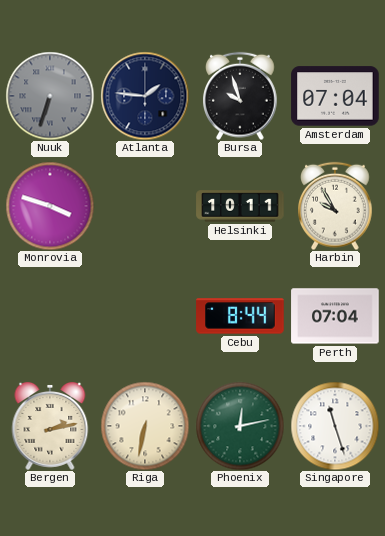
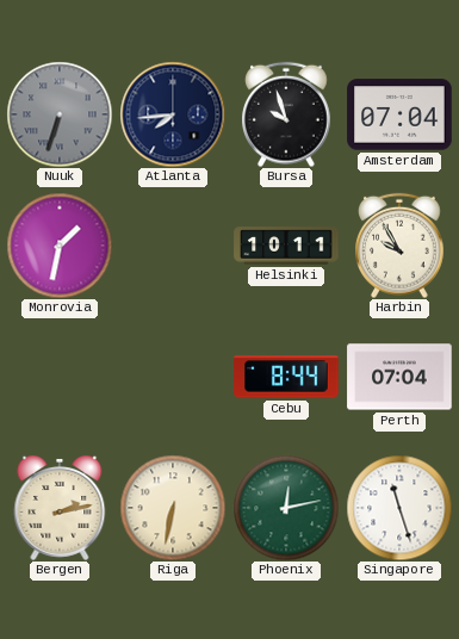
Atlanta: 1:46 -> 7:44 (173, 114)
Monrovia: 3:48 -> 1:32 (60, 246)
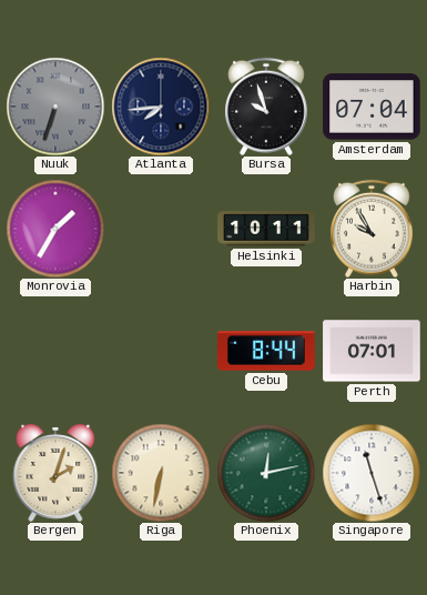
Monrovia: 1:32 -> 1:35 (55, 229)
Perth: 07:04 -> 07:01 (372, 351)
Bergen: 2:13 -> 2:03 (55, 473)
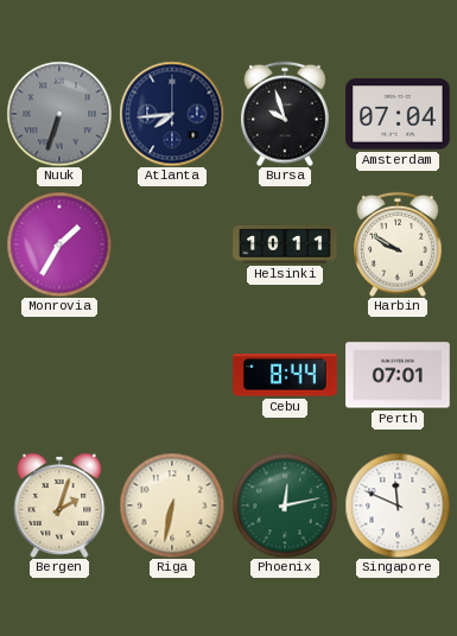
Harbin: 9:55 -> 9:50 (399, 244)
Singapore: 11:27 -> 11:49 (398, 505)
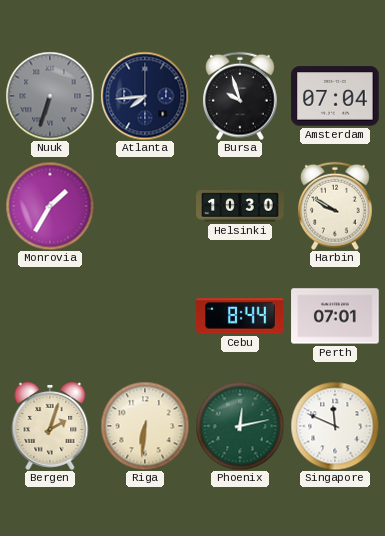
Helsinki: 10:11 -> 10:30 (240, 206)
Riga: 6:32 -> 6:31 (145, 426)
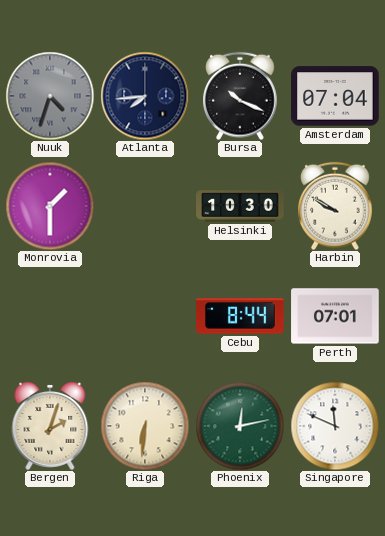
Nuuk: 6:33 -> 4:33 (50, 96)
Bursa: 9:57 -> 10:19 (241, 96)
Monrovia: 1:35 -> 1:30 (50, 206)
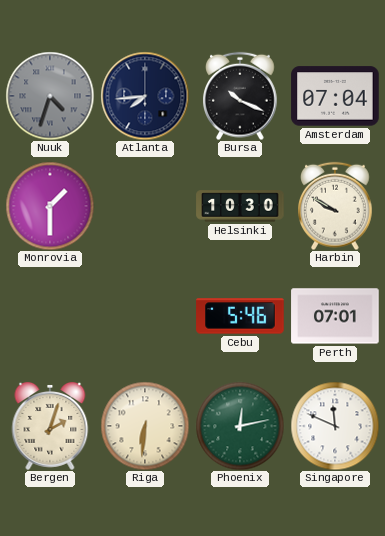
Cebu: 8:44 -> 5:46 (240, 316)
